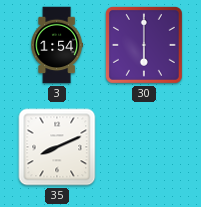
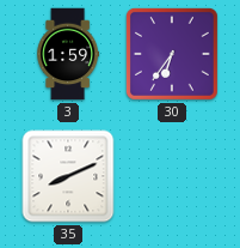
3: 1:54 -> 1:59 (68, 54)
30: 6:00 -> 6:36 (172, 54)
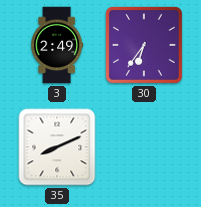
3: 1:59 -> 2:49 (57, 45)
